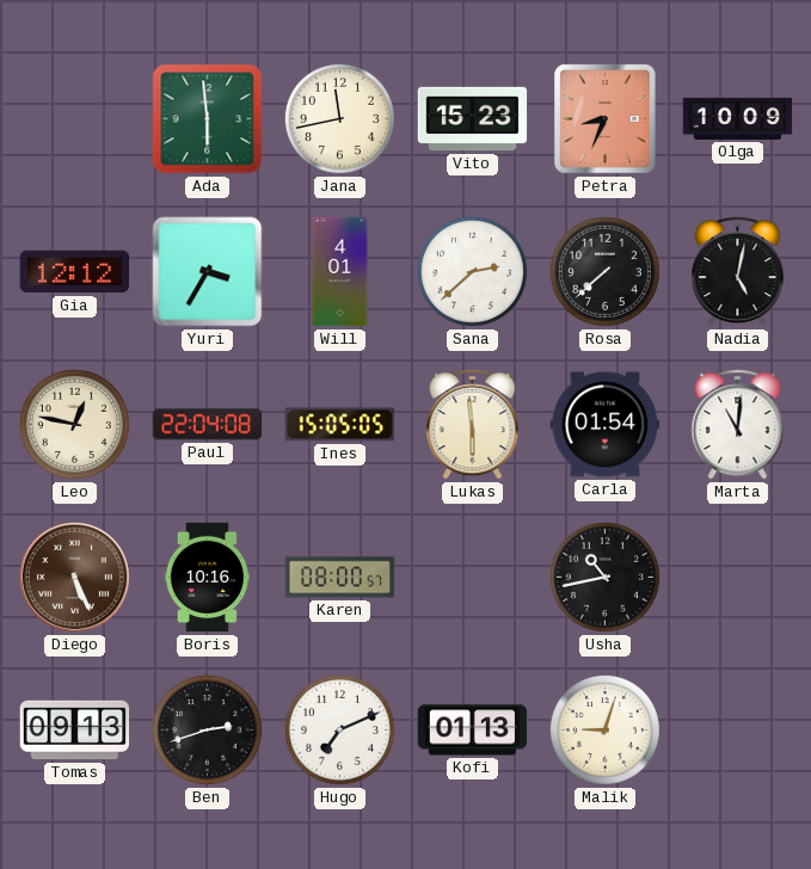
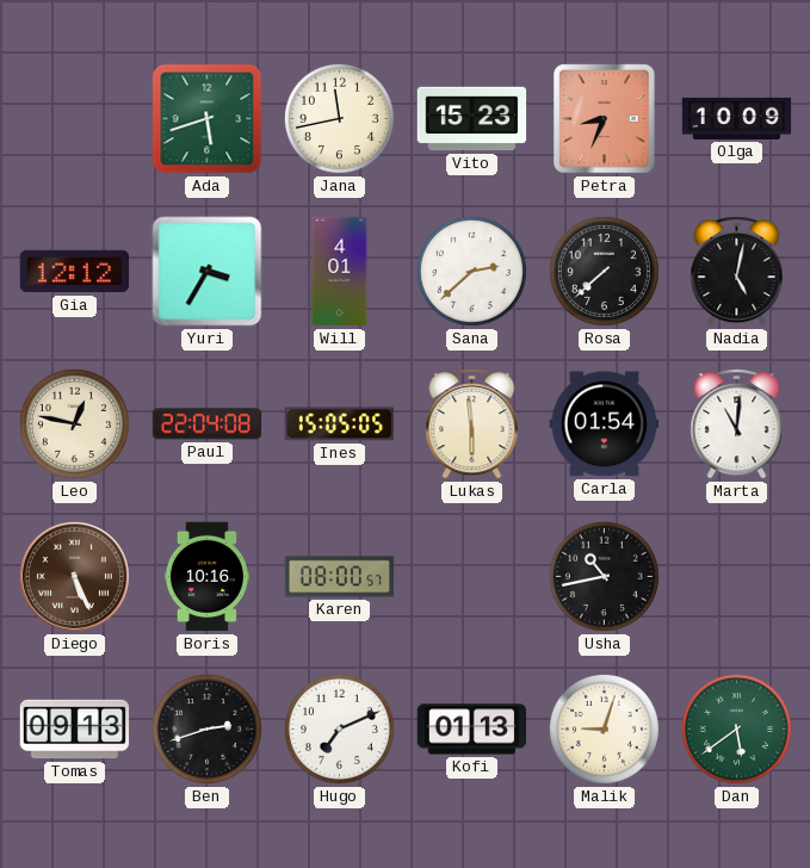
Ada: 5:59 -> 5:42 (208, 119)
Dan: none -> 5:39 (736, 728)
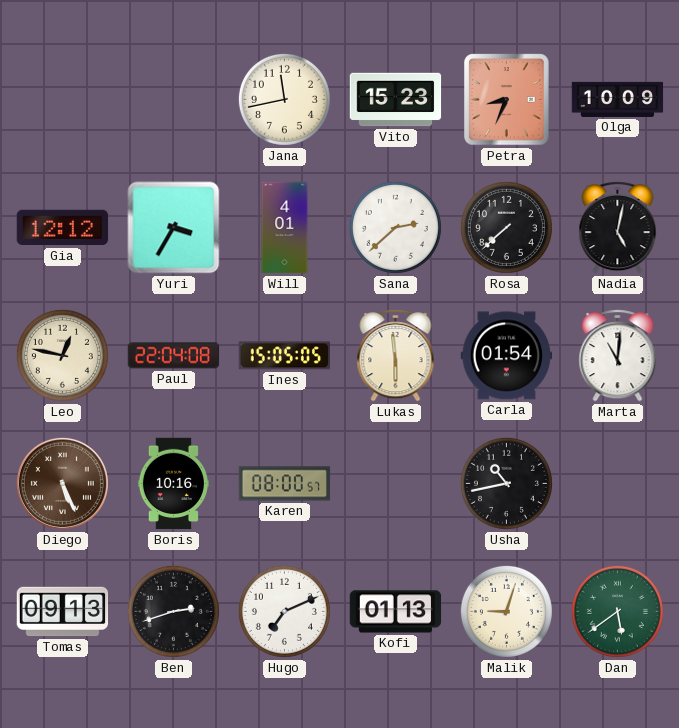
Ada: 5:42 -> none (208, 119)
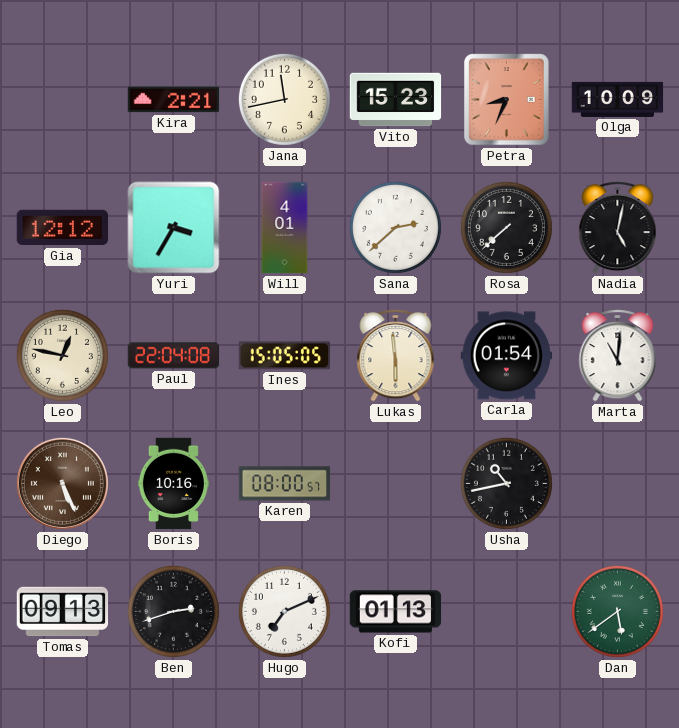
Kira: none -> 2:21 (174, 100)
Malik: 9:03 -> none (506, 611)
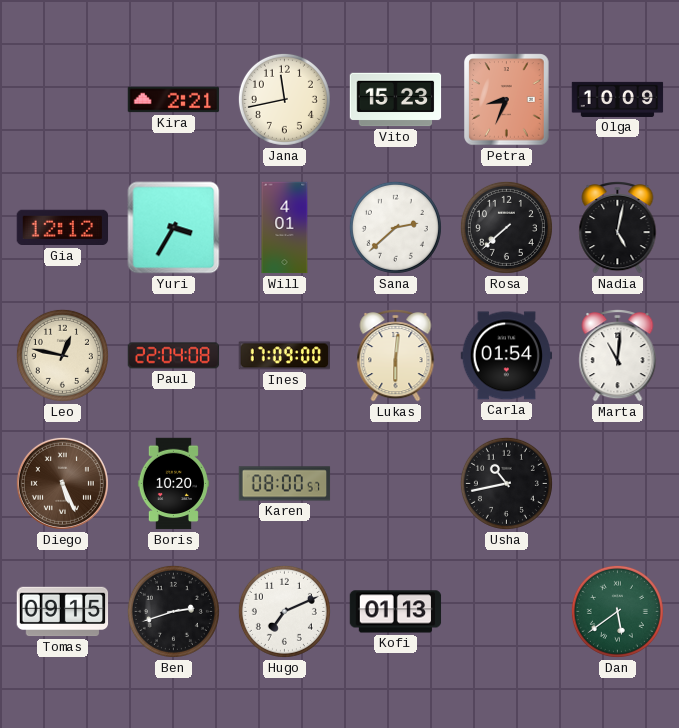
Ines: 15:05 -> 17:09 (285, 356)
Lukas: 5:59 -> 6:01 (396, 356)
Boris: 10:16 -> 10:20 (173, 484)
Tomas: 09:13 -> 09:15 (63, 612)
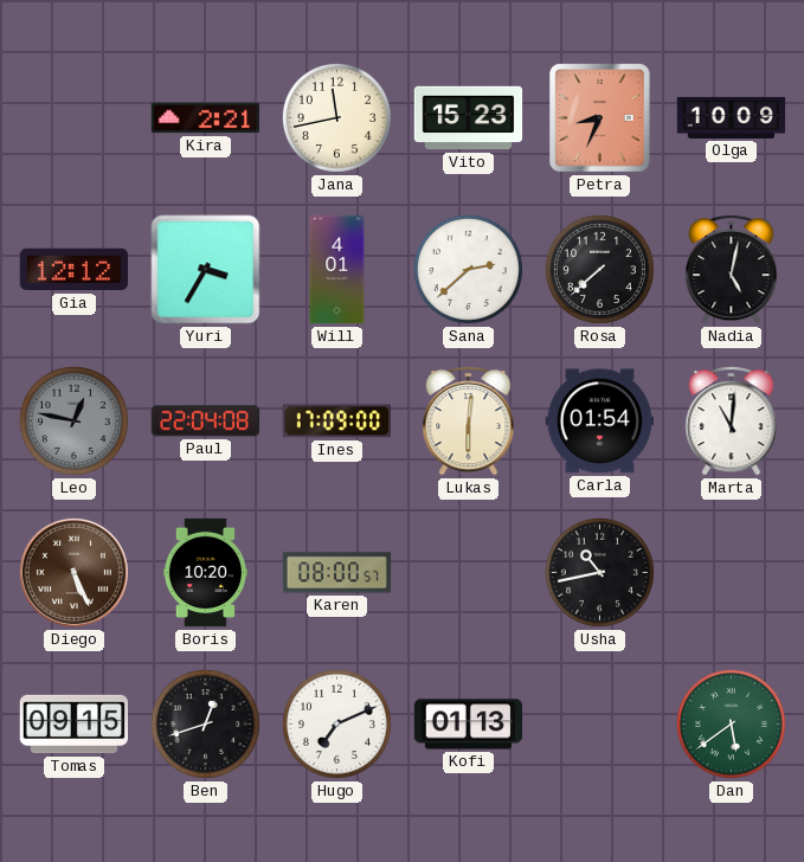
Leo dial: cream -> grey (73, 420)
Ben: 2:42 -> 12:42 (205, 723)
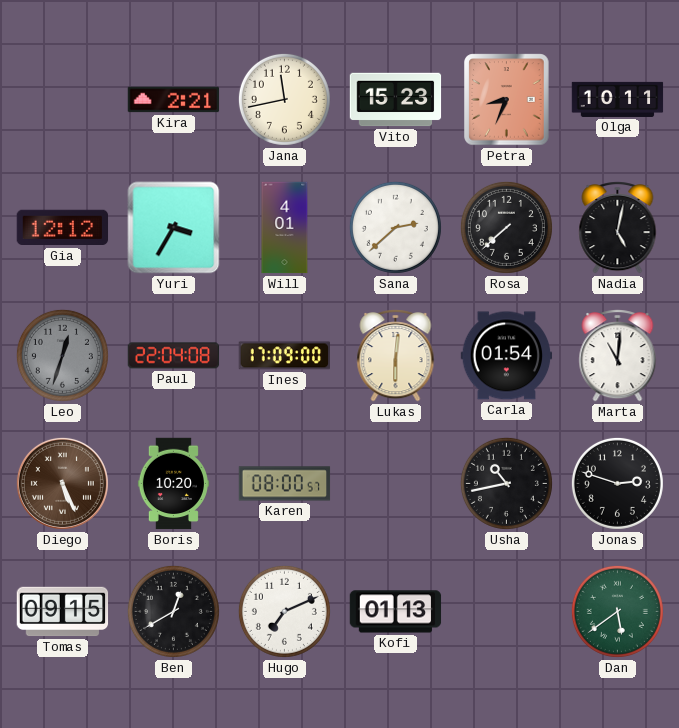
Olga: 10:09 -> 10:11 (618, 99)
Leo: 12:47 -> 12:33 (62, 355)
Jonas: none -> 2:48 (617, 483)
Ben: 12:42 -> 12:40 (173, 611)
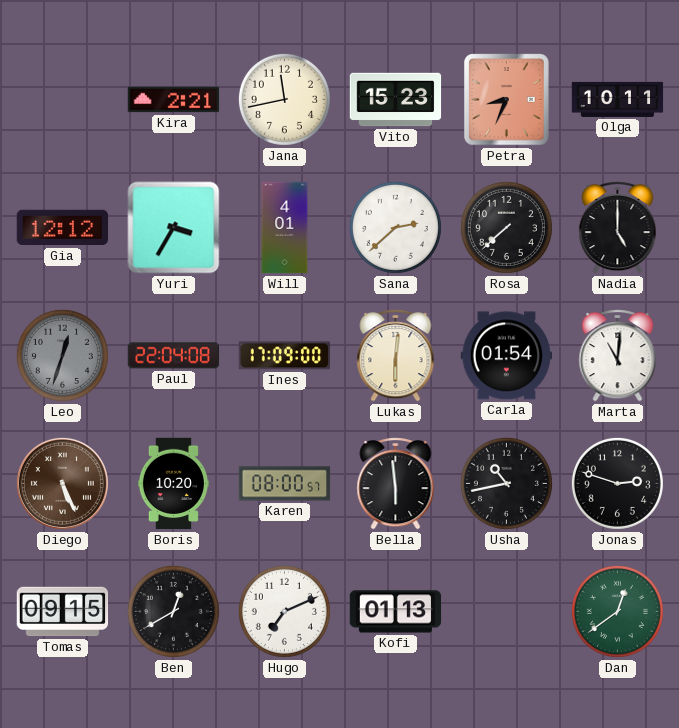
Nadia: 5:02 -> 5:00 (618, 228)
Bella: none -> 5:59 (396, 484)
Dan: 5:39 -> 12:39 (617, 611)
